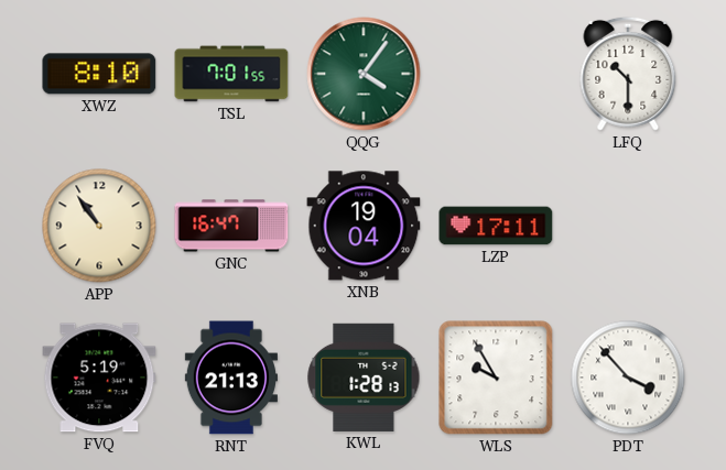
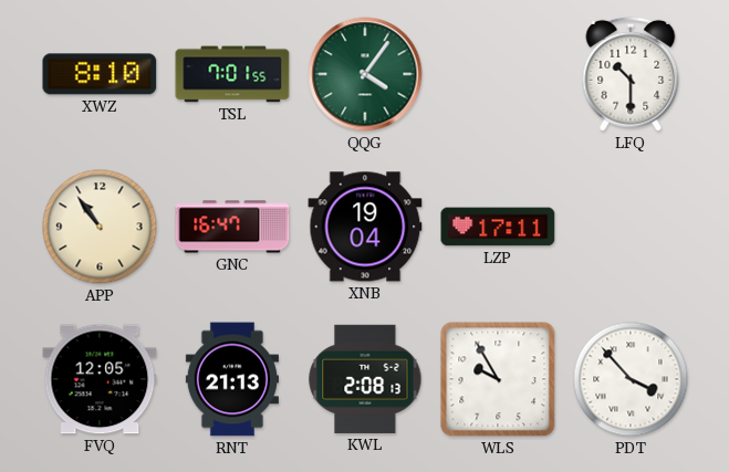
FVQ: 5:19 -> 12:05 (100, 379)
KWL: 1:28 -> 2:08 (365, 379)
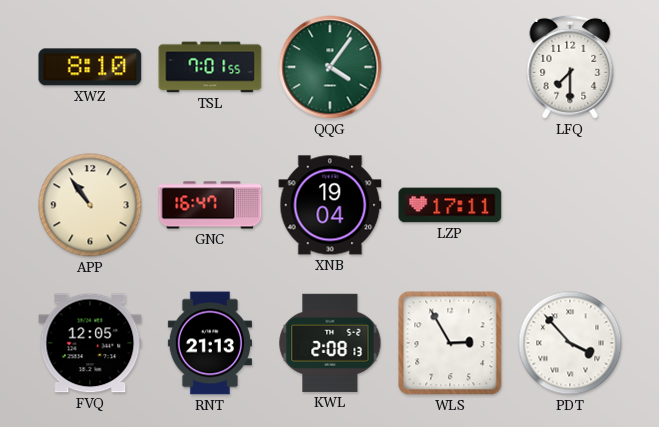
LFQ: 10:30 -> 7:30 (570, 67)
WLS: 9:55 -> 2:55 (450, 343)
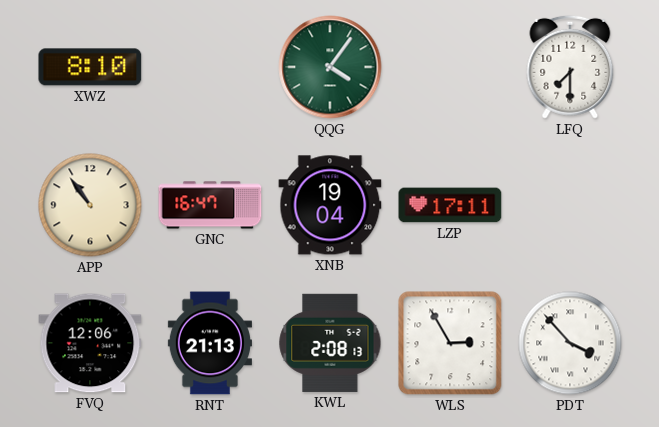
TSL: 7:01 -> none (210, 67)
FVQ: 12:05 -> 12:06 (90, 343)
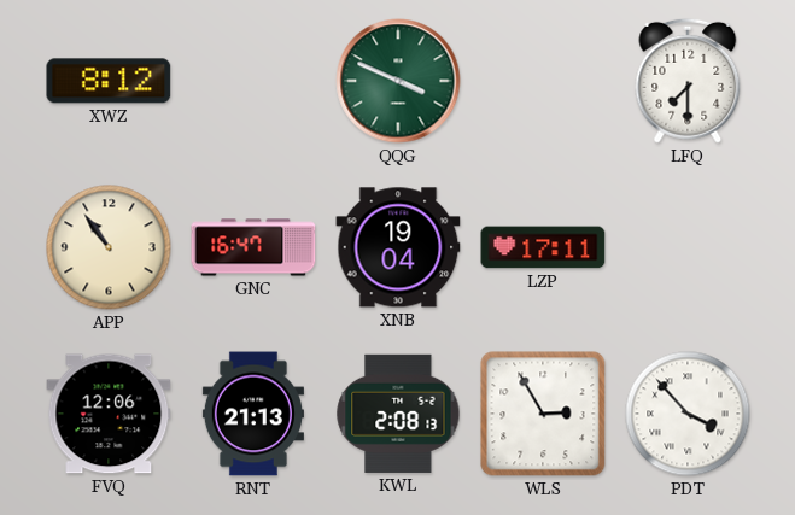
XWZ: 8:10 -> 8:12 (109, 81)
QQG: 4:06 -> 3:49 (398, 81)
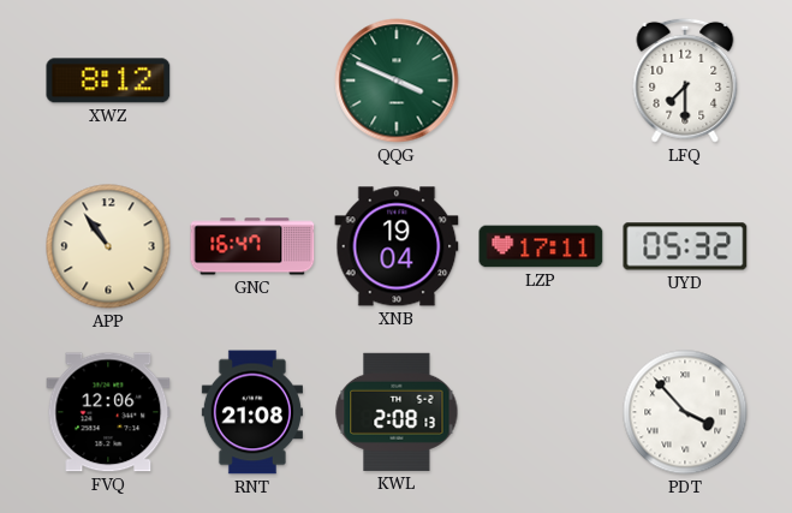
UYD: none -> 05:32 (685, 246)
RNT: 21:13 -> 21:08 (252, 412)
WLS: 2:55 -> none (543, 414)
